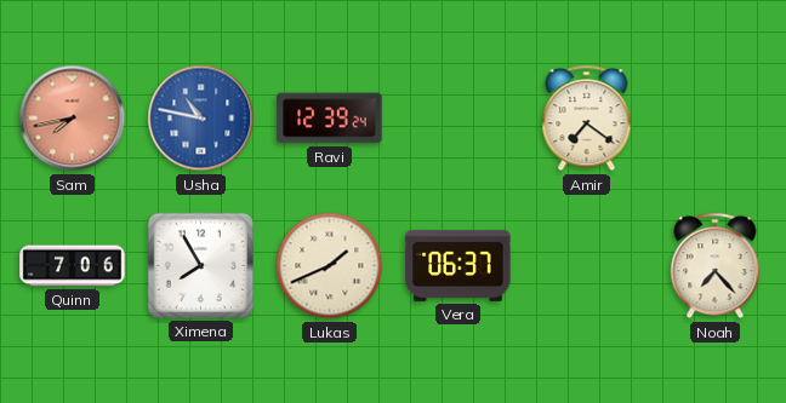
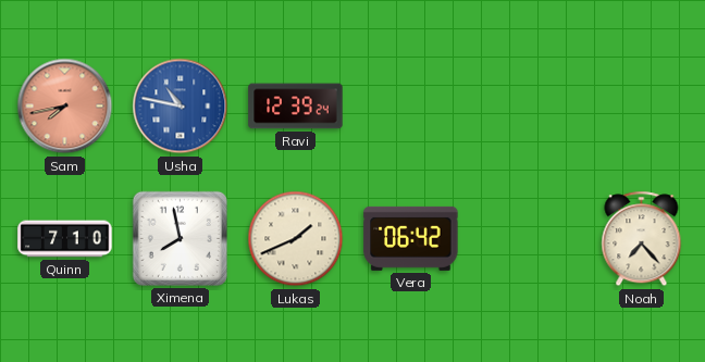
Amir: 7:21 -> none (587, 119)
Quinn: 7:06 -> 7:10 (65, 239)
Ximena: 7:55 -> 7:58 (180, 238)
Vera: 06:37 -> 06:42 (411, 238)
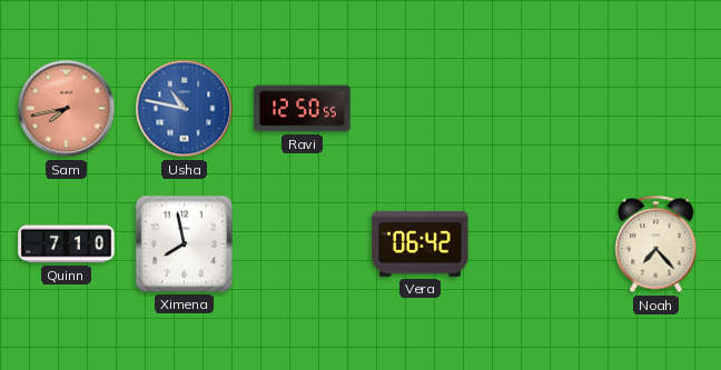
Ravi: 12:39 -> 12:50 (303, 109)
Lukas: 1:41 -> none (296, 239)
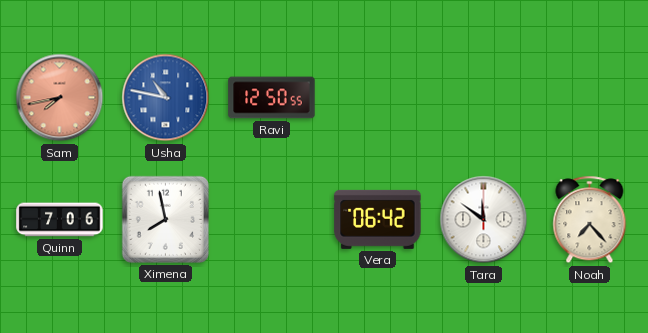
Quinn: 7:10 -> 7:06 (60, 220)
Tara: none -> 11:51 (484, 220)
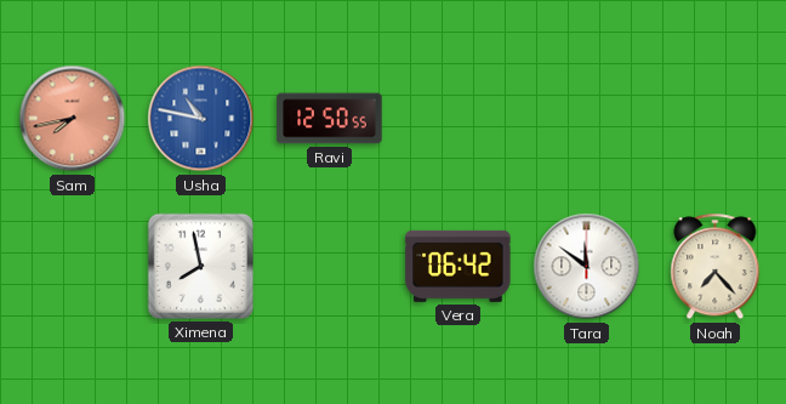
Quinn: 7:06 -> none (60, 220)
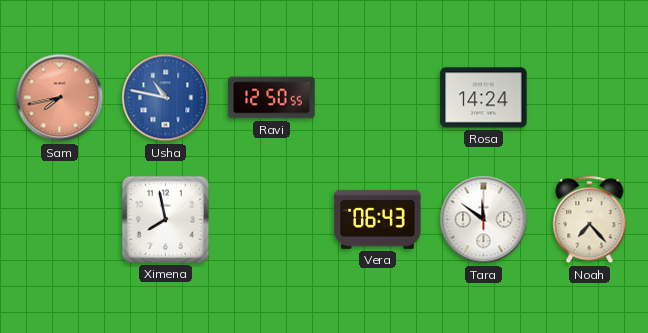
Rosa: none -> 14:24 (484, 98)
Vera: 06:42 -> 06:43 (378, 219)
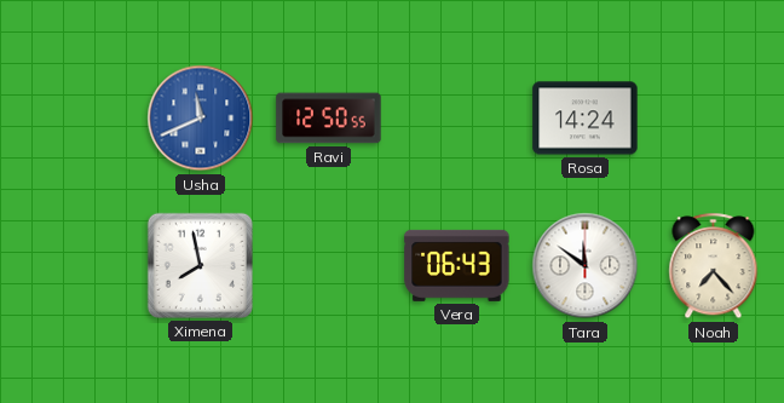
Sam: 7:43 -> none (60, 98)
Usha: 10:47 -> 11:41 (201, 119)
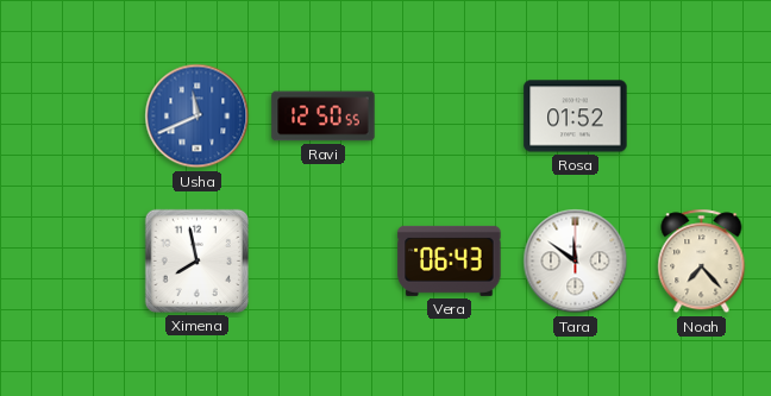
Rosa: 14:24 -> 01:52 (576, 117)
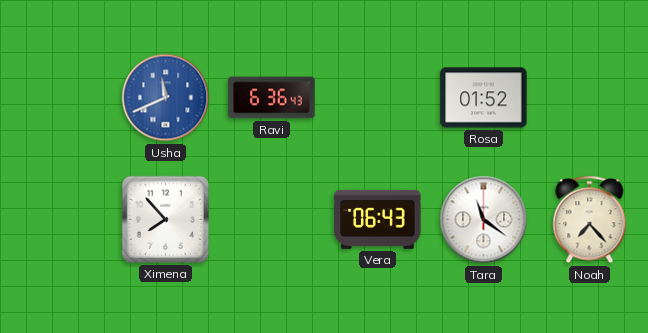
Ravi: 12:50 -> 6:36 (272, 98)
Ximena: 7:58 -> 7:53 (165, 219)
Tara: 11:51 -> 11:21 (484, 220)
